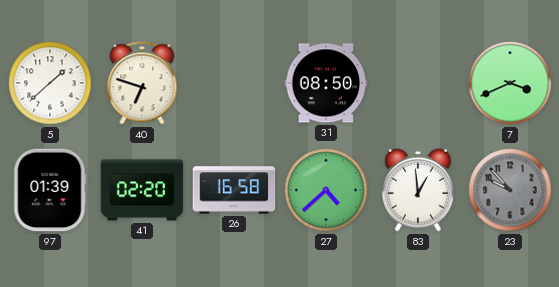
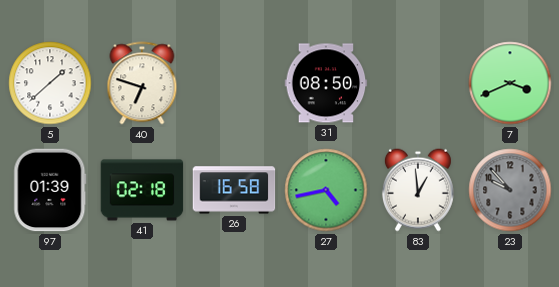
41: 02:20 -> 02:18 (142, 190)
27: 4:38 -> 4:43 (326, 190)
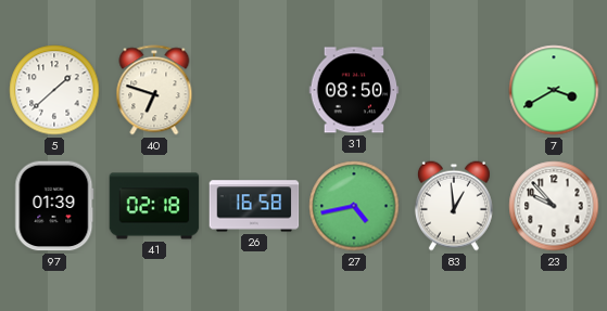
7: 3:41 -> 3:40 (554, 90)
23 dial: grey -> white (554, 206)
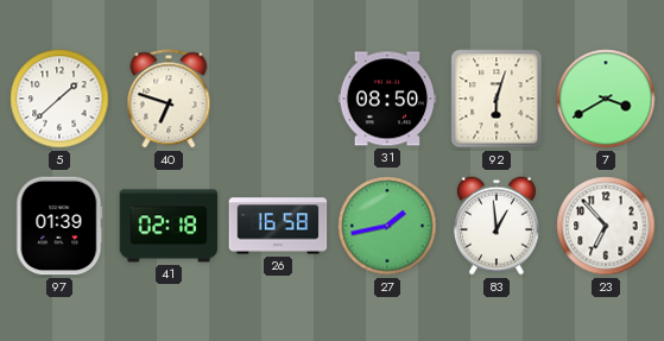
92: none -> 6:03 (497, 99)
27: 4:43 -> 1:43 (387, 226)
23: 9:53 -> 6:53 (606, 226)
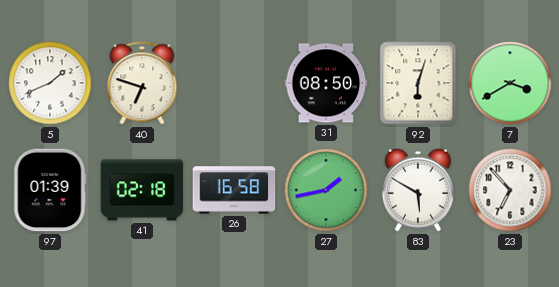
5: 1:38 -> 1:41 (50, 83)
83: 12:59 -> 5:50 (418, 190)
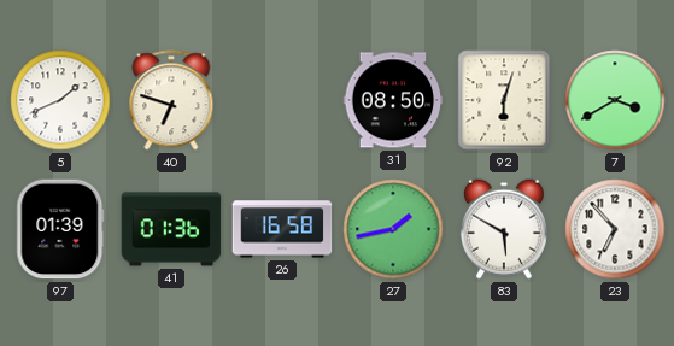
41: 02:18 -> 01:36 (171, 229)
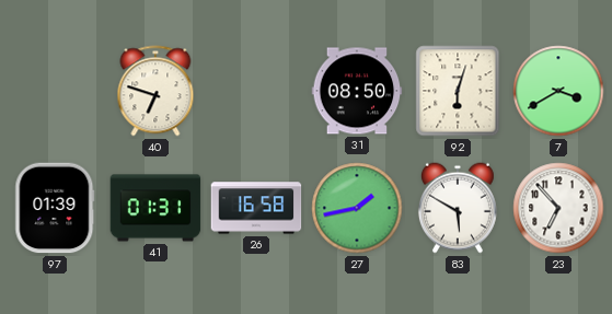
5: 1:41 -> none (60, 100)
41: 01:36 -> 01:31 (155, 208)
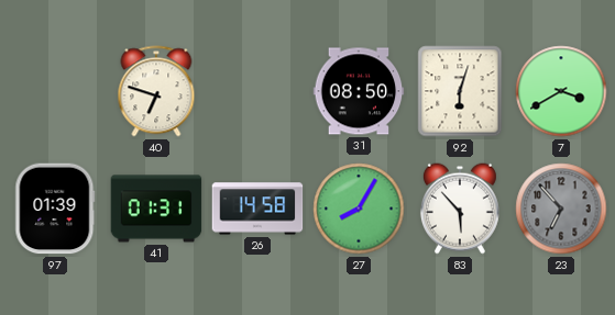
26: 16:58 -> 14:58 (257, 209)
27: 1:43 -> 8:05 (359, 209)
83: 5:50 -> 5:53 (460, 209)
23 dial: white -> grey (561, 209)
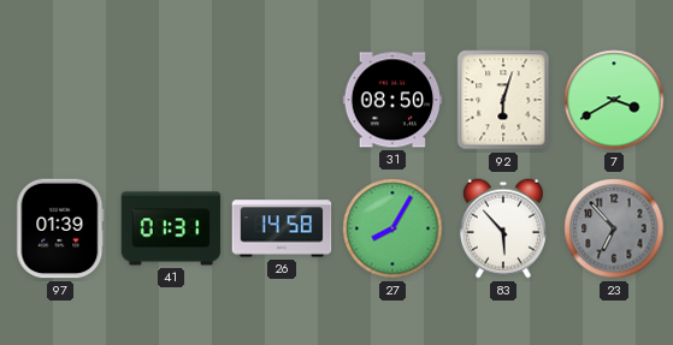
40: 6:48 -> none (156, 91)
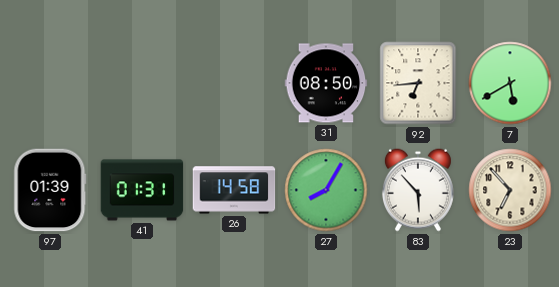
92: 6:03 -> 6:44 (418, 83)
7: 3:40 -> 5:40 (510, 83)
23 dial: grey -> cream (510, 190)
